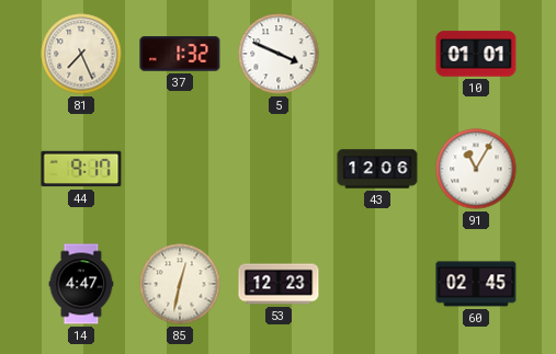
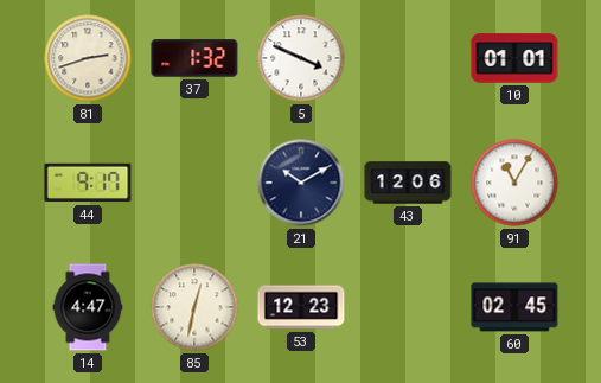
81: 7:26 -> 2:42 (88, 58)
21: none -> 10:10 (301, 183)
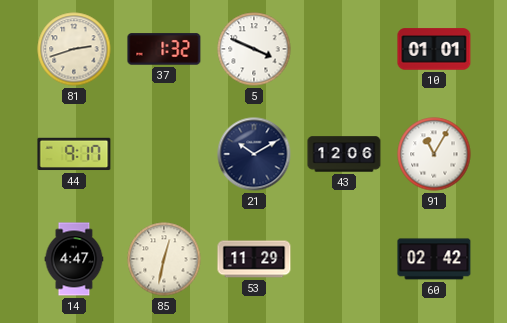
53: 12:23 -> 11:29 (254, 259)
60: 02:45 -> 02:42 (434, 259)
